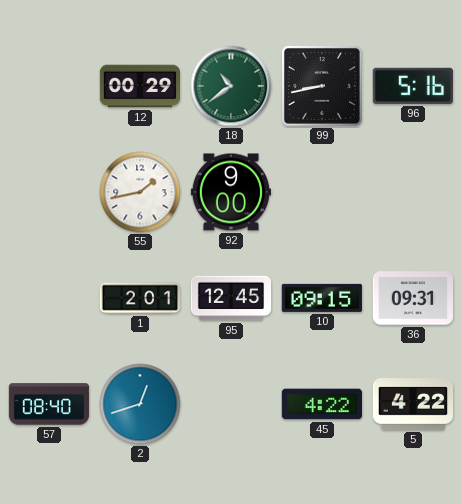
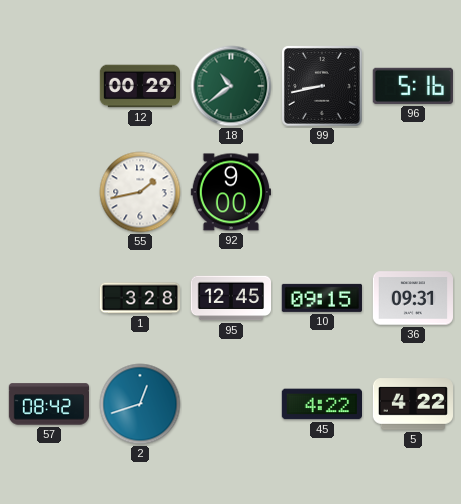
1: 2:01 -> 3:28 (139, 298)
57: 08:40 -> 08:42 (49, 404)
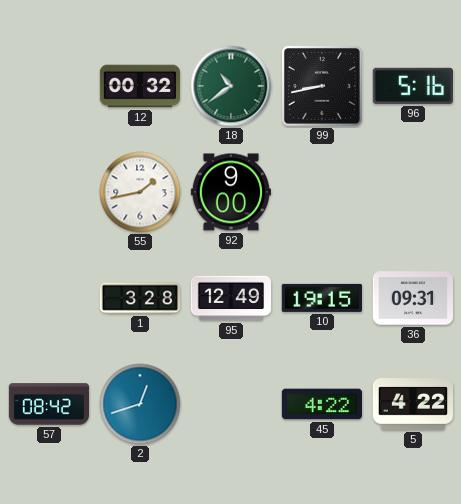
12: 00:29 -> 00:32 (140, 86)
95: 12:45 -> 12:49 (230, 298)
10: 09:15 -> 19:15 (322, 298)
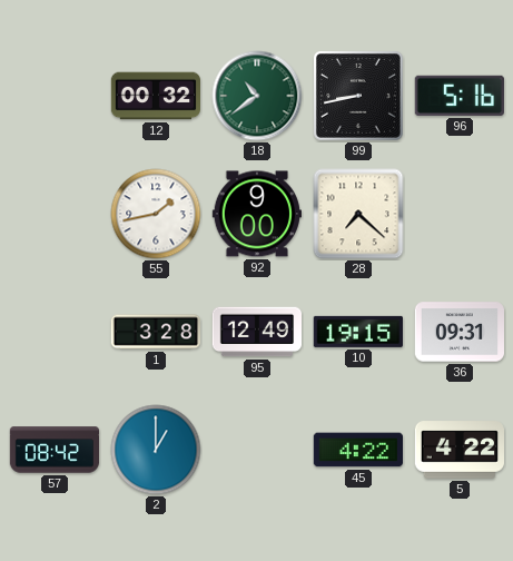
28: none -> 7:22 (358, 214)
2: 12:42 -> 1:00 (156, 450)
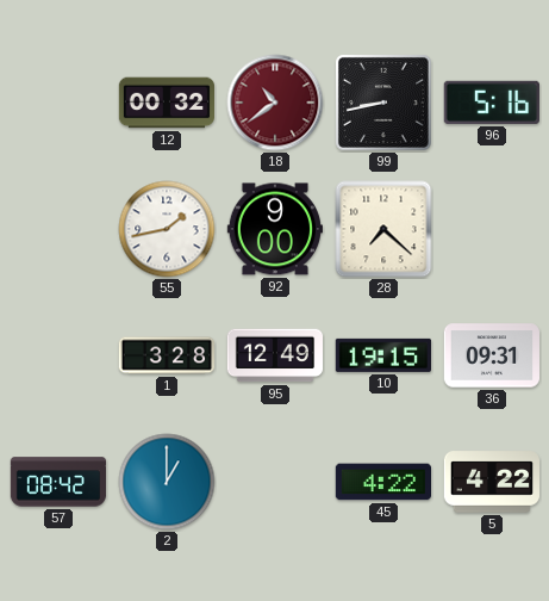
18 dial: green -> burgundy (275, 103)
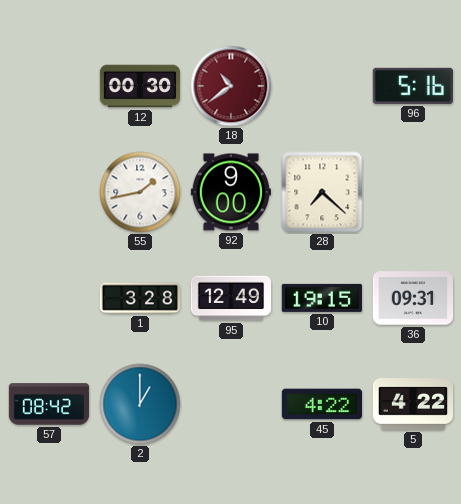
12: 00:32 -> 00:30 (140, 86)
99: 8:43 -> none (383, 103)
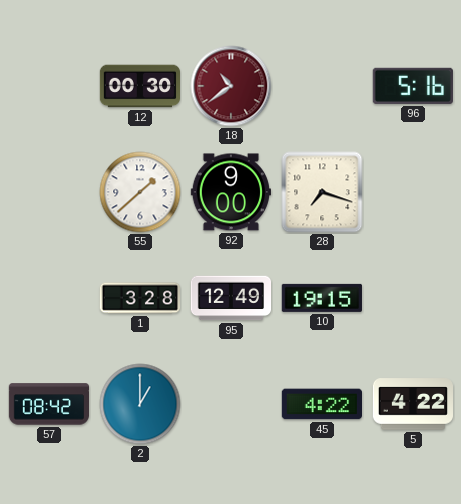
55: 1:43 -> 1:38 (140, 192)
28: 7:22 -> 7:18 (322, 192)
36: 09:31 -> none (412, 298)
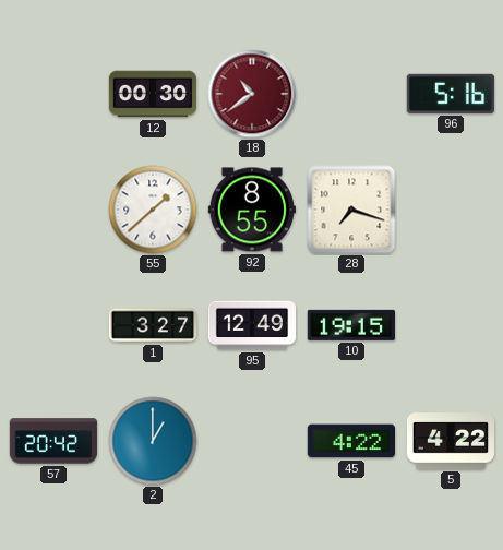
92: 9:00 -> 8:55 (251, 210)
1: 3:28 -> 3:27 (152, 325)
57: 08:42 -> 20:42 (53, 441)
